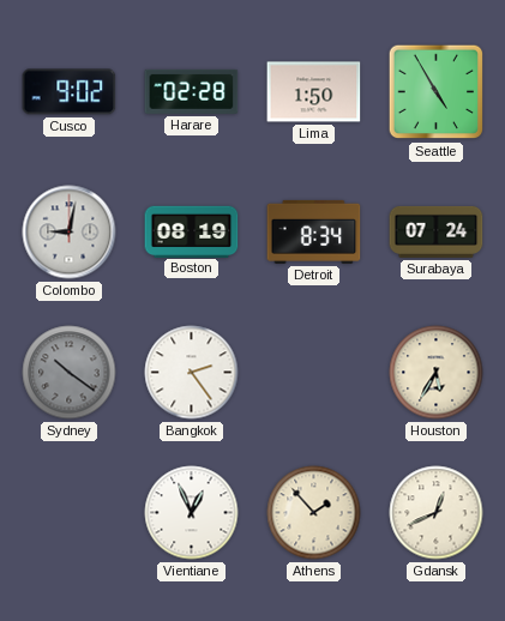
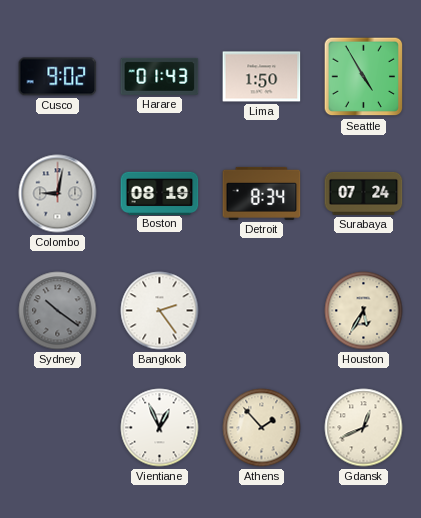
Harare: 02:28 -> 01:43 (160, 76)
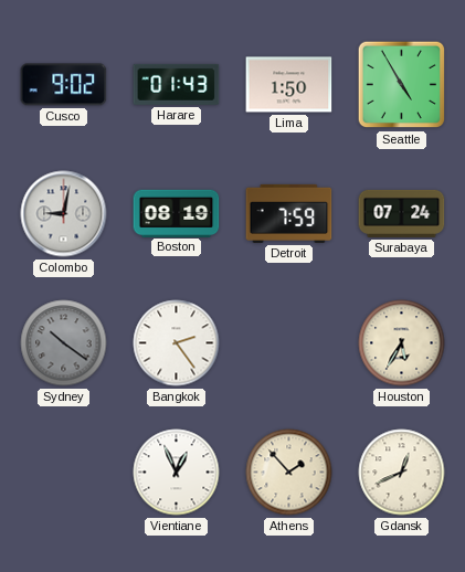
Detroit: 8:34 -> 7:59 (289, 213)
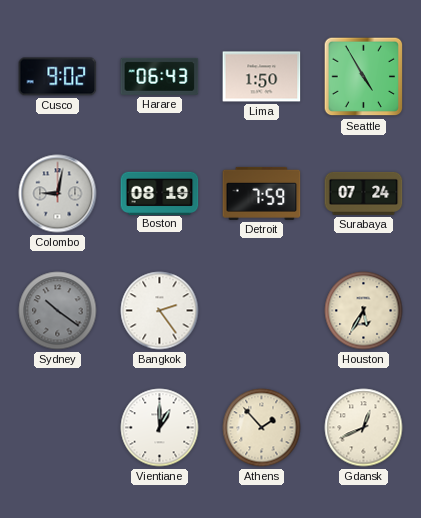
Harare: 01:43 -> 06:43 (160, 76)
Vientiane: 12:56 -> 1:00 (160, 428)
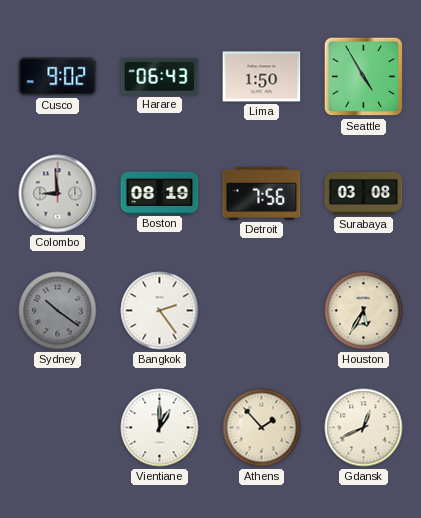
Colombo: 9:02 -> 8:59 (58, 194)
Detroit: 7:59 -> 7:56 (262, 193)
Surabaya: 07:24 -> 03:08 (364, 193)
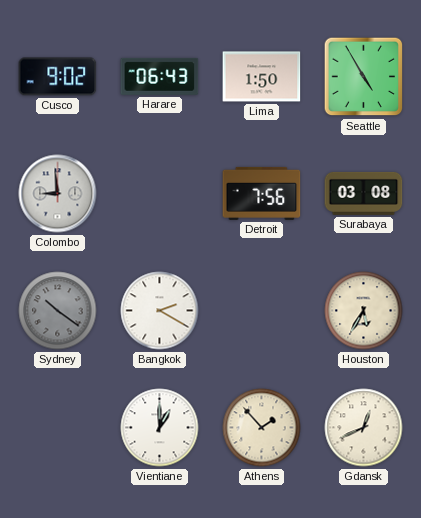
Boston: 08:19 -> none (160, 193)
Bangkok: 2:24 -> 2:20 (160, 311)
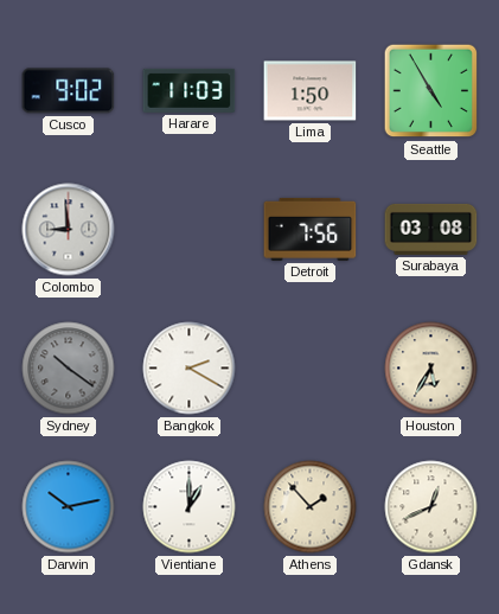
Harare: 06:43 -> 11:03 (190, 90)
Darwin: none -> 10:13 (69, 507)
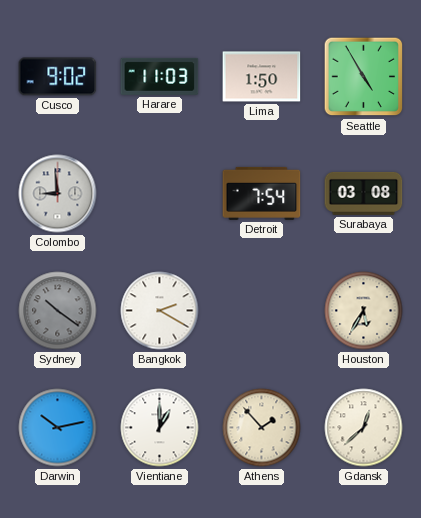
Detroit: 7:56 -> 7:54 (262, 193)
Gdansk: 12:41 -> 12:38 (364, 428)
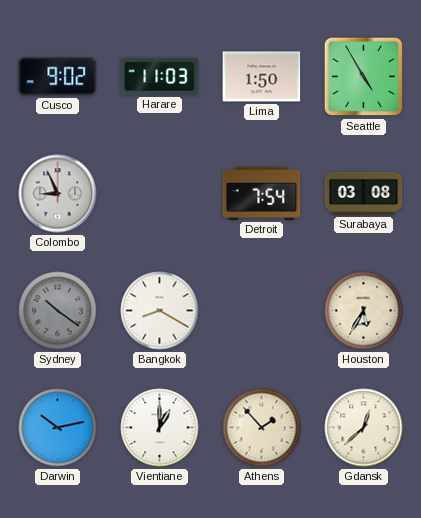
Colombo: 8:59 -> 8:56 (58, 194)
Bangkok: 2:20 -> 8:20 (160, 311)
